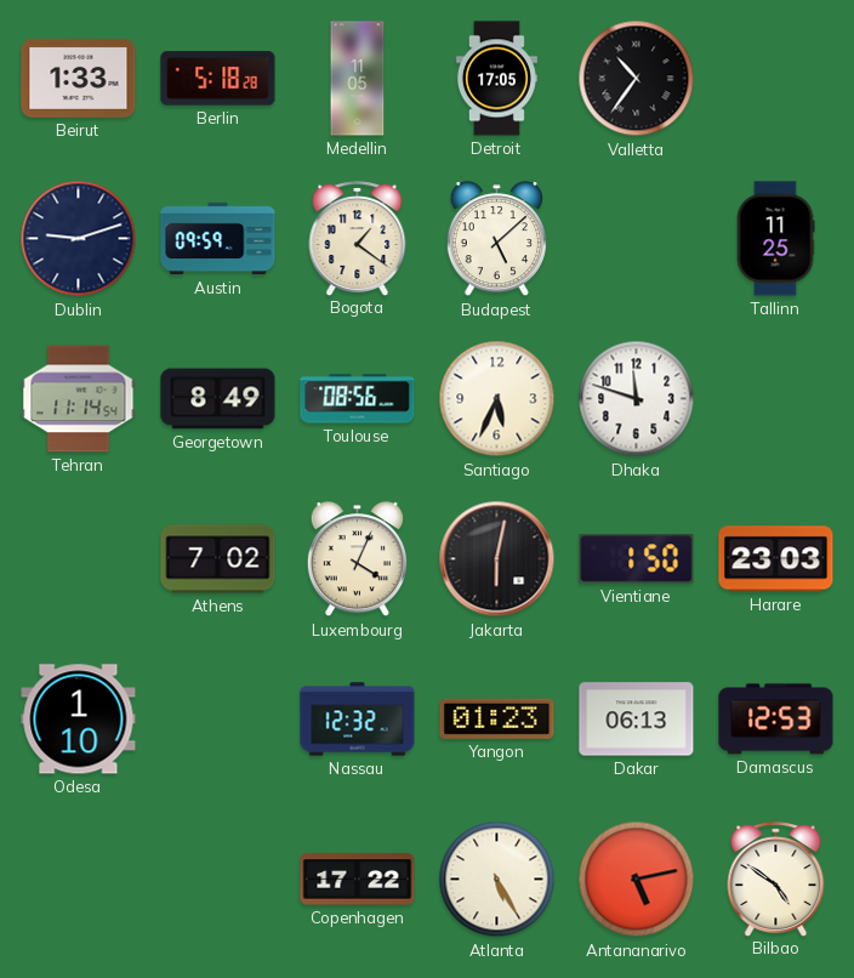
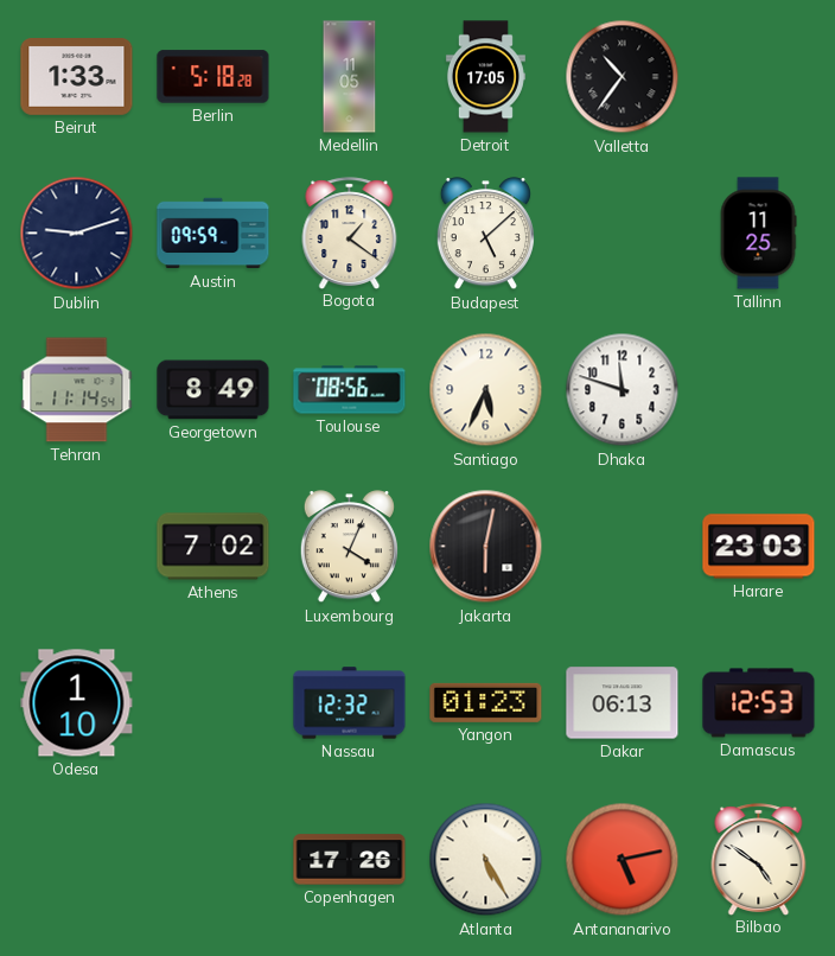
Vientiane: 1:50 -> none (637, 559)
Copenhagen: 17:22 -> 17:26 (350, 860)
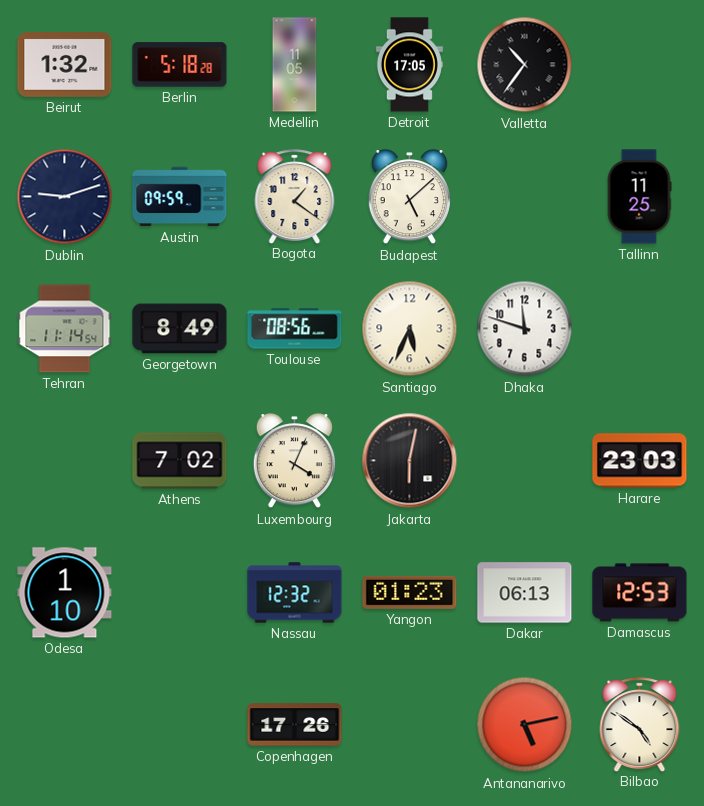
Beirut: 1:33 -> 1:32 (65, 65)
Atlanta: 5:25 -> none (486, 860)
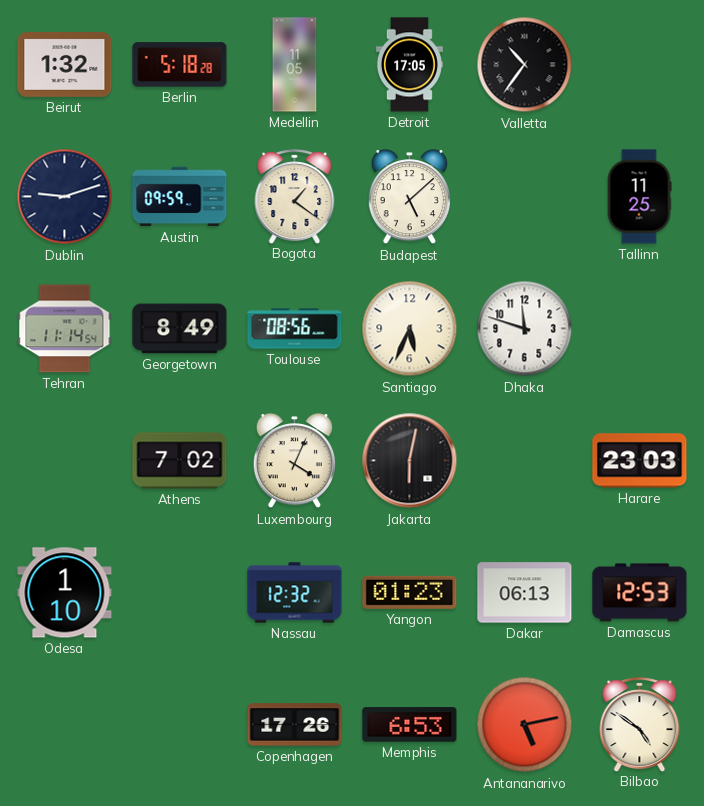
Memphis: none -> 6:53 (410, 725)
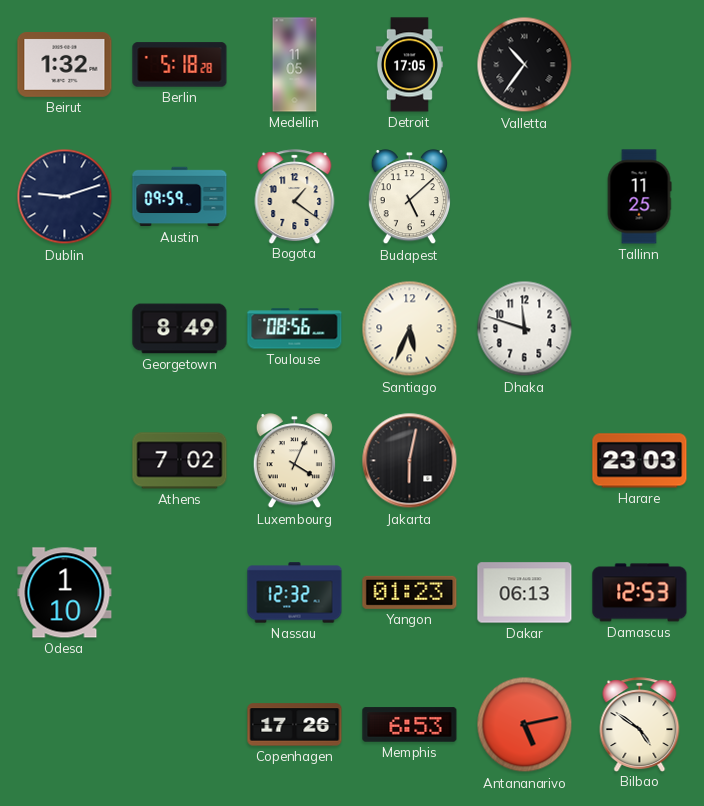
Tehran: 11:14 -> none (65, 329)
